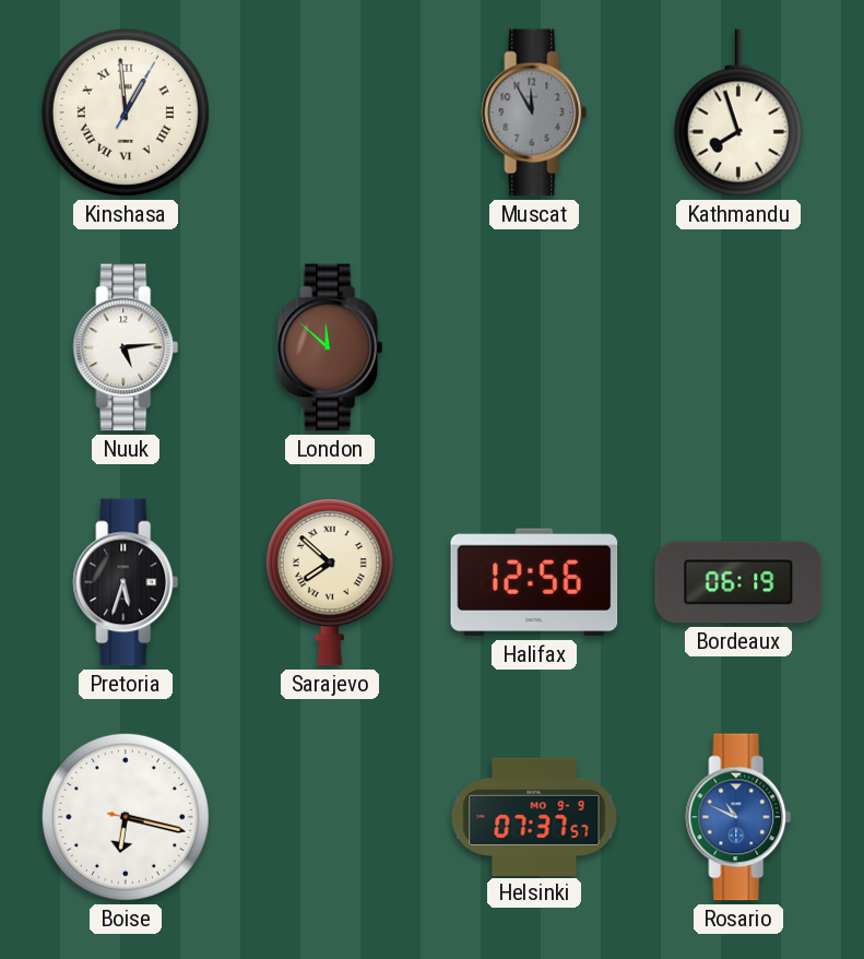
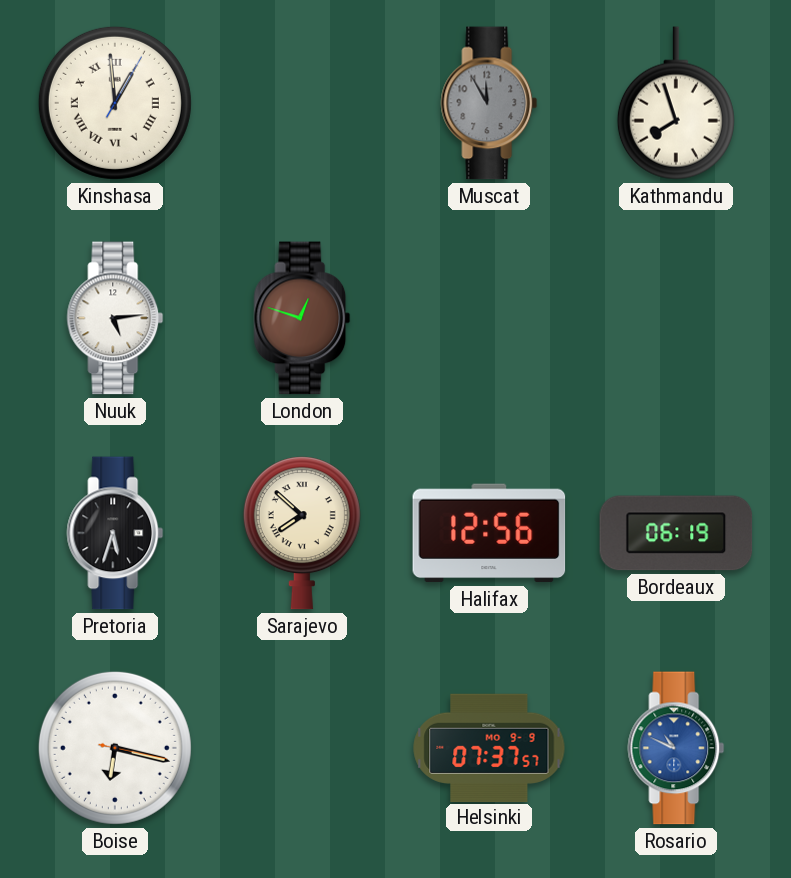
London: 11:52 -> 12:48 (302, 318)
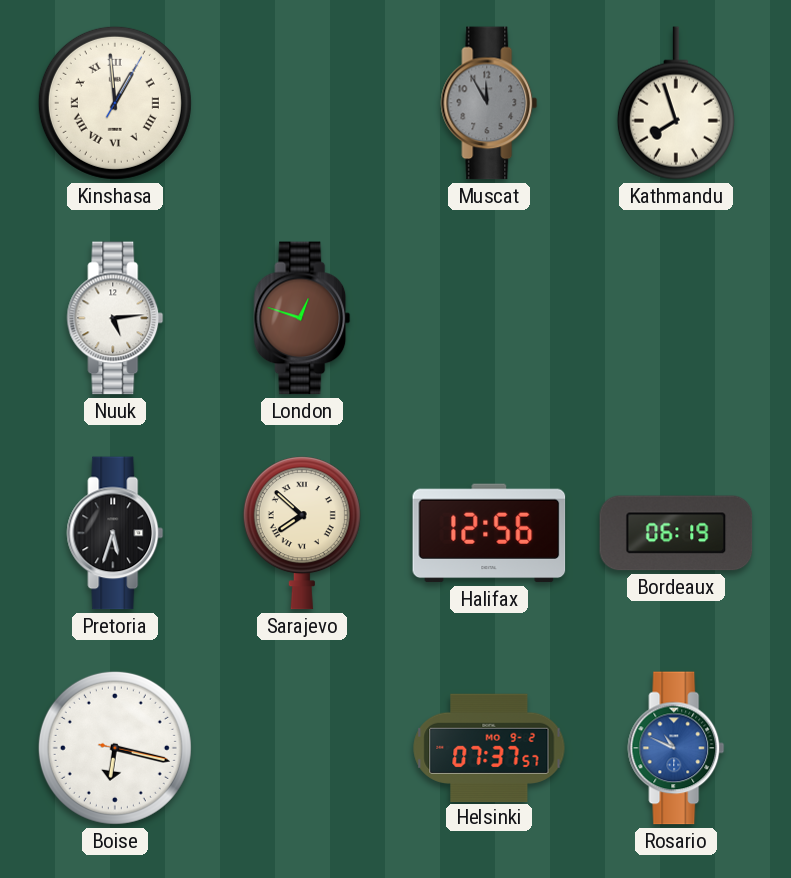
Helsinki date: MO 9-9 -> MO 9-2 (489, 747)
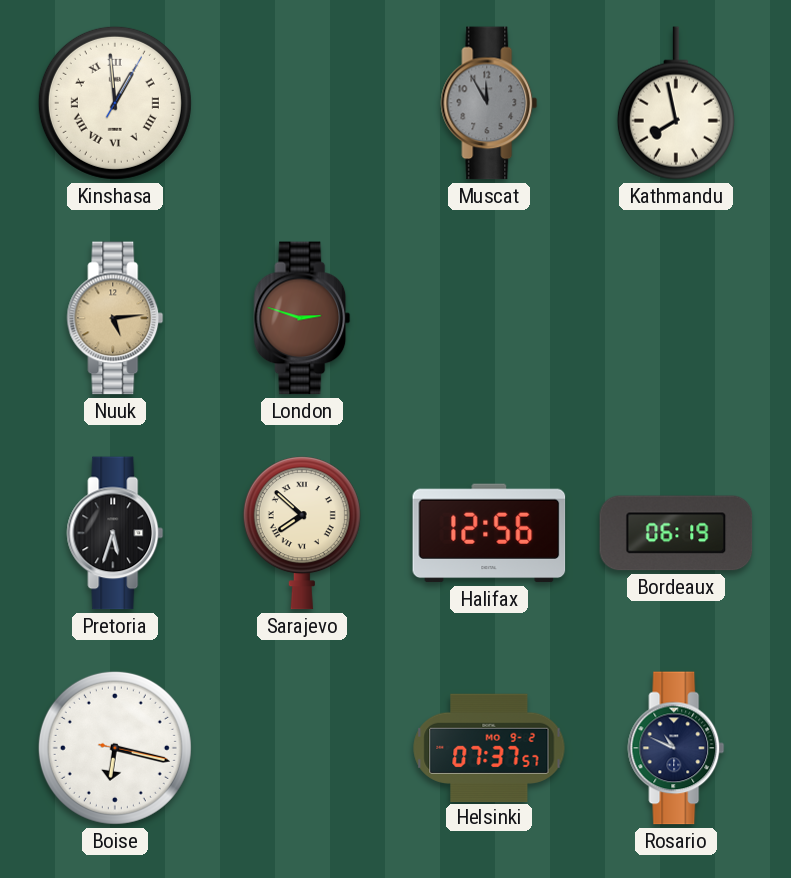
Kathmandu: 7:57 -> 7:58 (676, 103)
Nuuk dial: white -> champagne (115, 318)
London: 12:48 -> 2:48 (302, 318)
Rosario dial: blue -> navy (676, 748)
